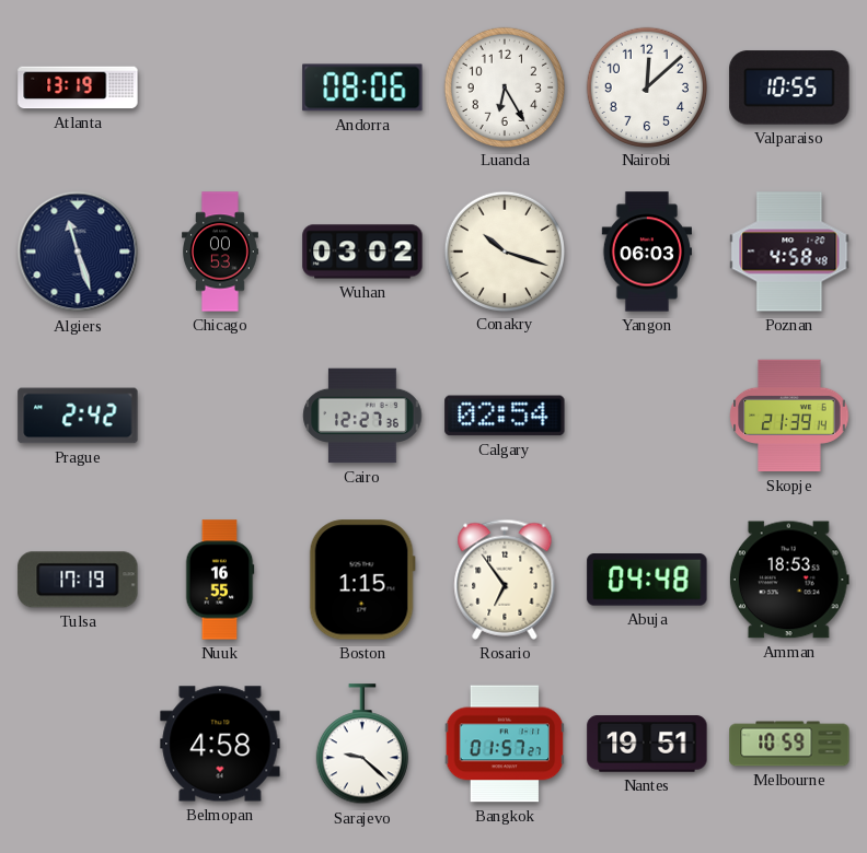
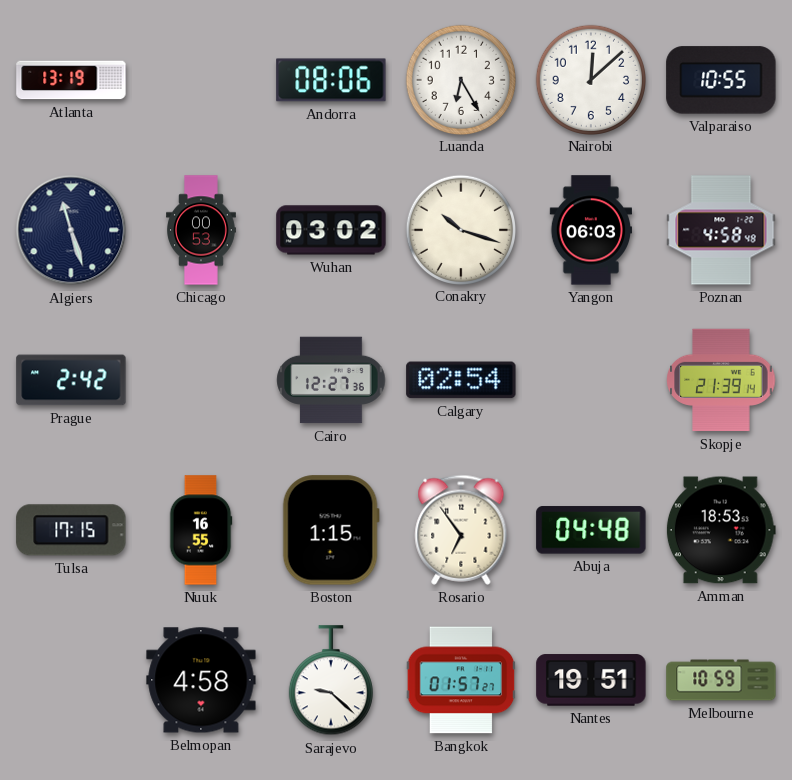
Tulsa: 17:19 -> 17:15 (71, 530)
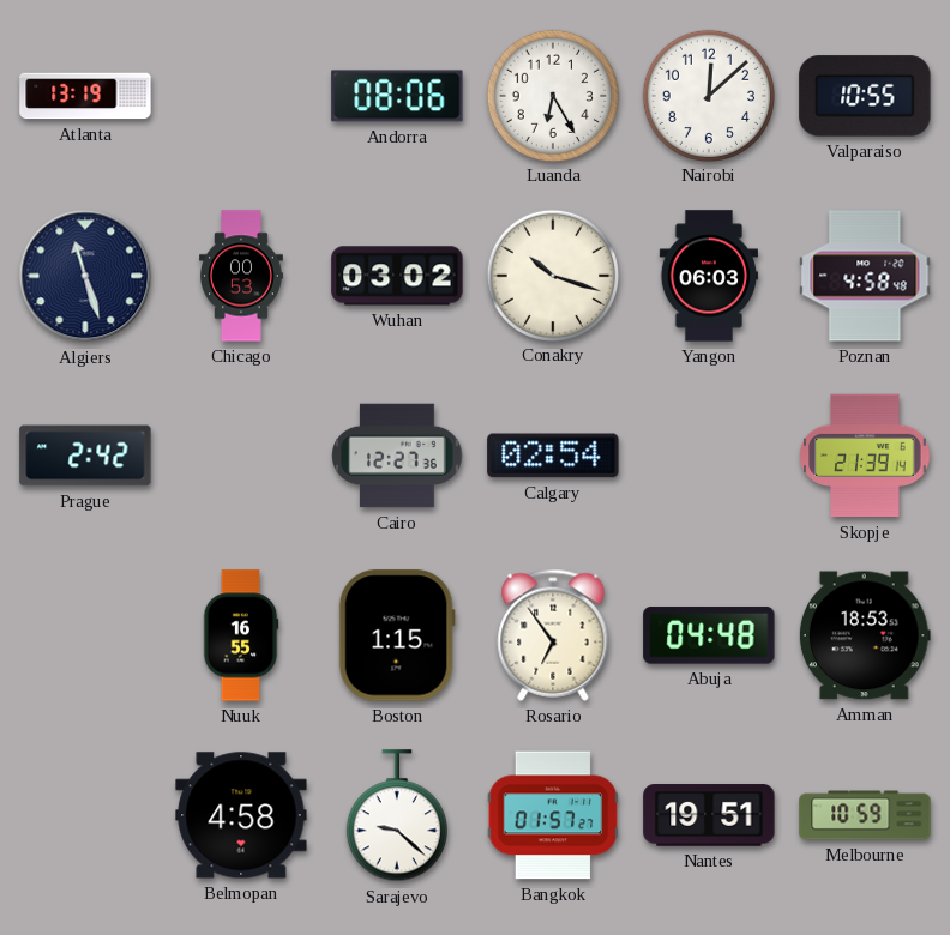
Tulsa: 17:15 -> none (71, 530)
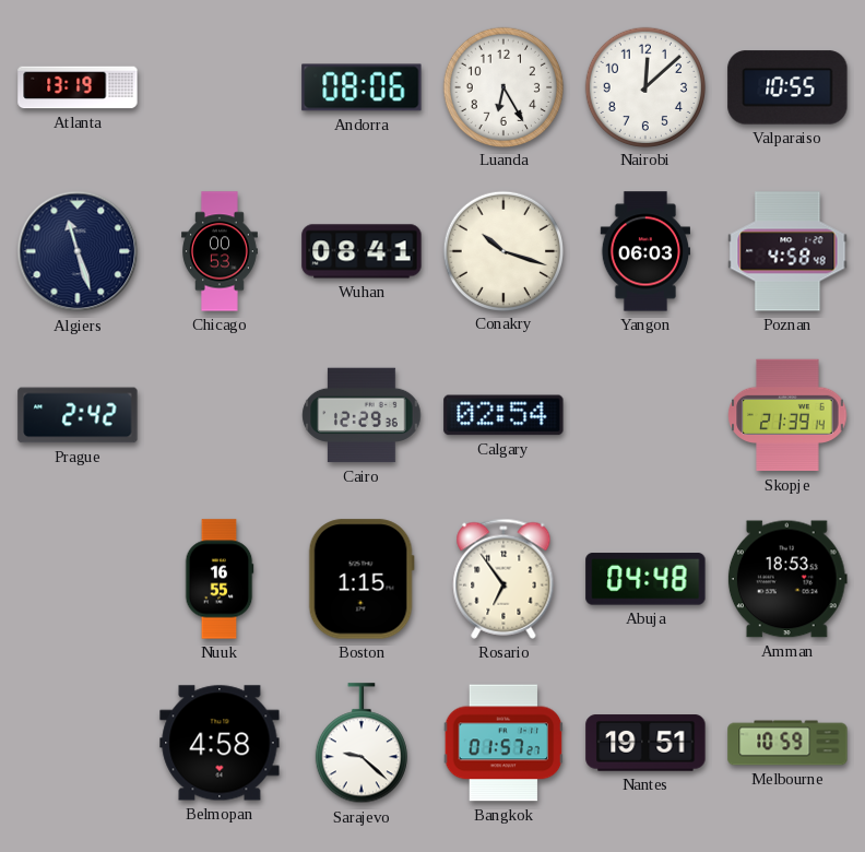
Wuhan: 03:02 -> 08:41 (362, 251)
Cairo: 12:27 -> 12:29 (362, 415)
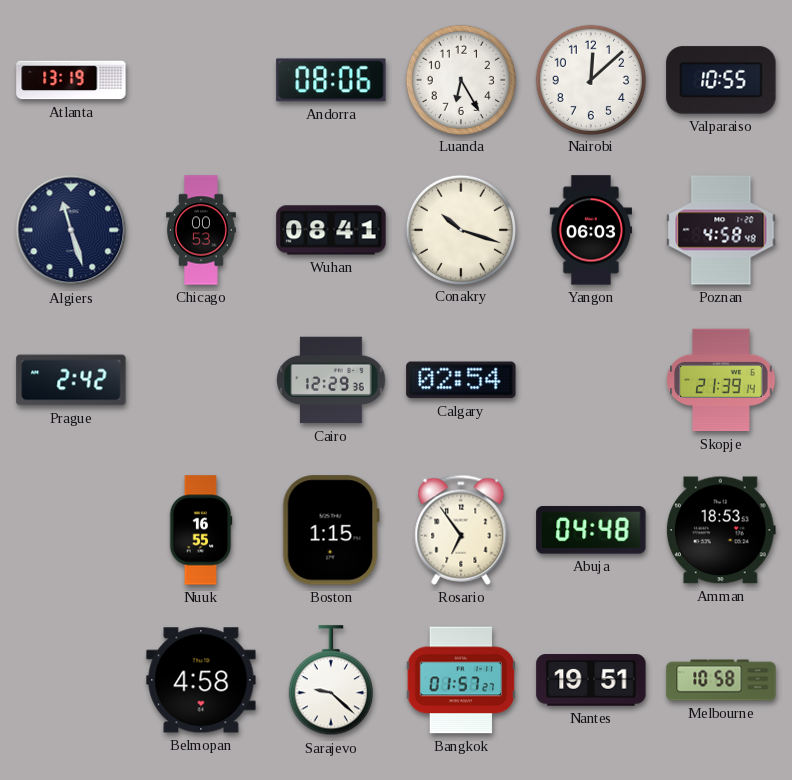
Melbourne: 10:59 -> 10:58 (721, 680)
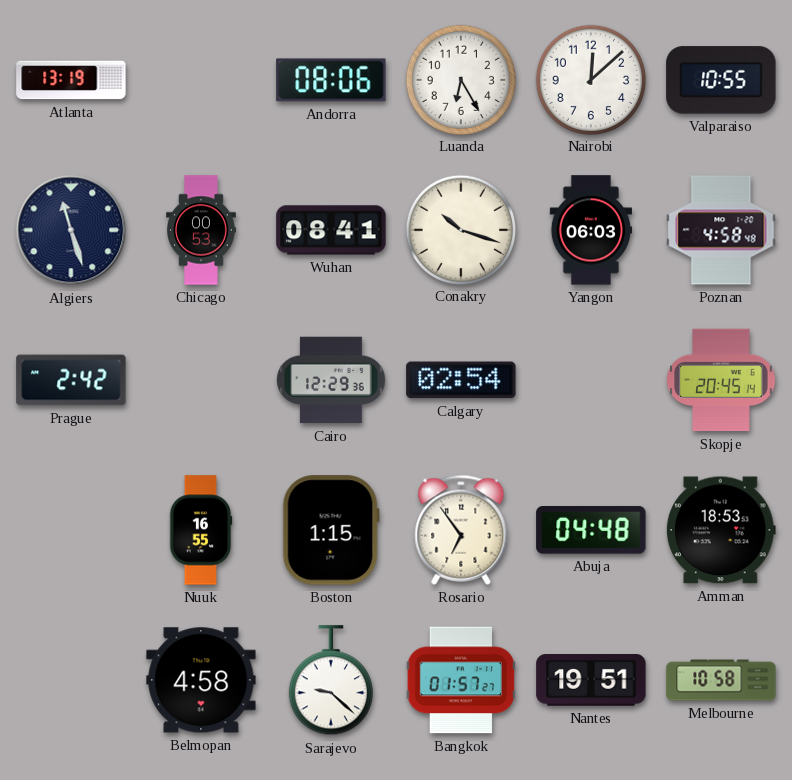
Skopje: 21:39 -> 20:45 (721, 380)
